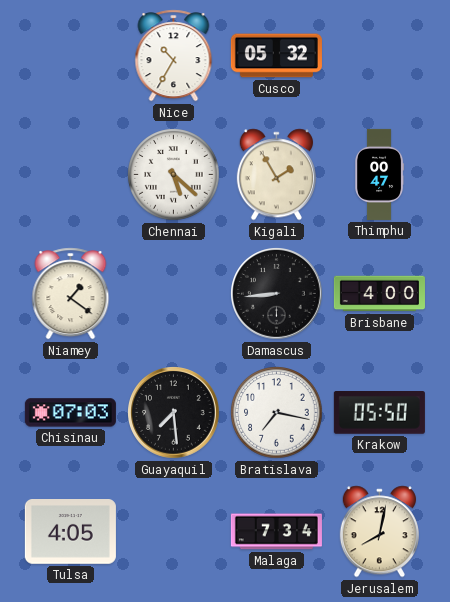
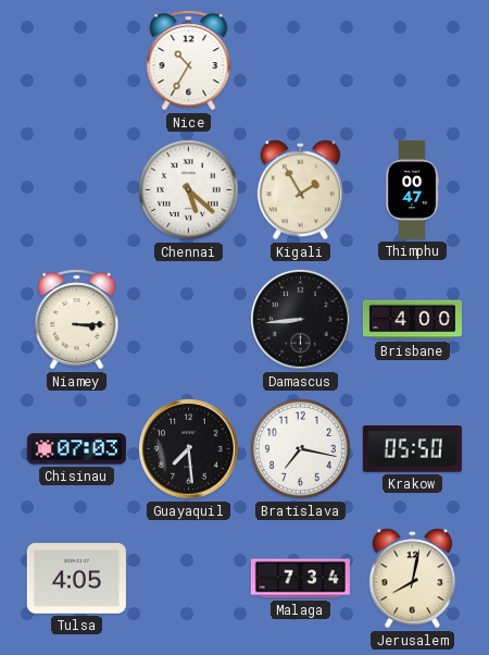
Cusco: 05:32 -> none (276, 56)
Niamey: 1:21 -> 3:15 (77, 320)
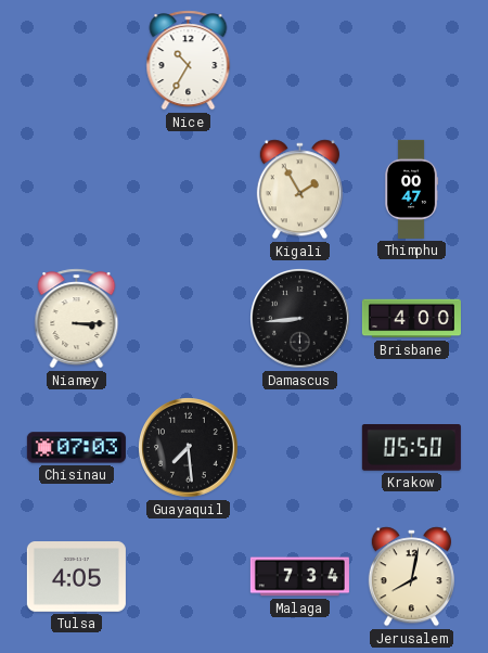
Chennai: 5:22 -> none (189, 190)
Bratislava: 7:17 -> none (301, 449)
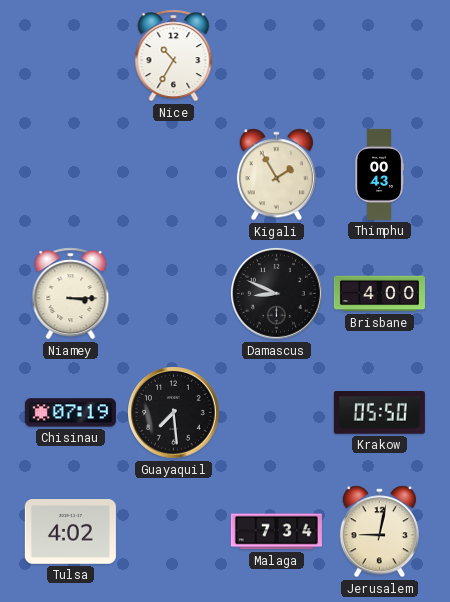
Thimphu: 00:47 -> 00:43 (379, 174)
Damascus: 8:44 -> 8:49 (277, 294)
Chisinau: 07:03 -> 07:19 (70, 413)
Tulsa: 4:05 -> 4:02 (70, 532)
Jerusalem: 8:02 -> 9:02 (379, 532)
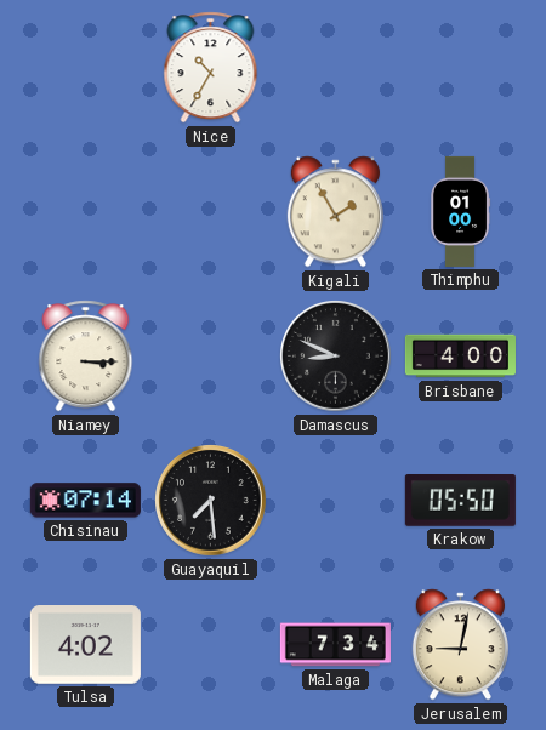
Thimphu: 00:43 -> 01:00 (460, 211)
Chisinau: 07:19 -> 07:14 (85, 501)
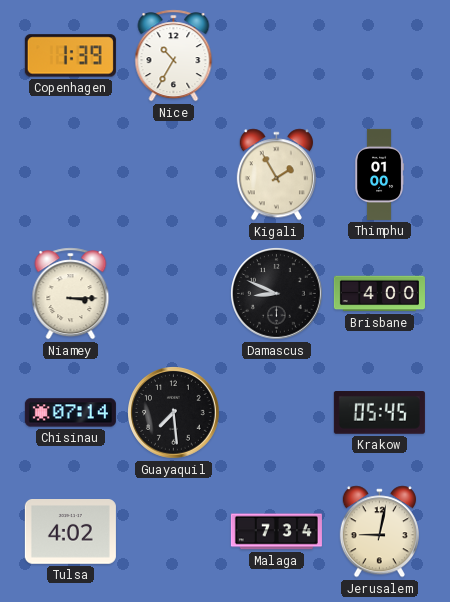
Copenhagen: none -> 1:39 (70, 56)
Krakow: 05:50 -> 05:45 (379, 413)
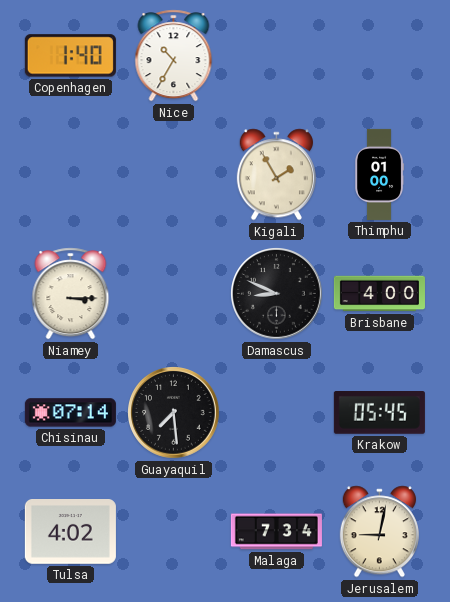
Copenhagen: 1:39 -> 1:40 (70, 56)
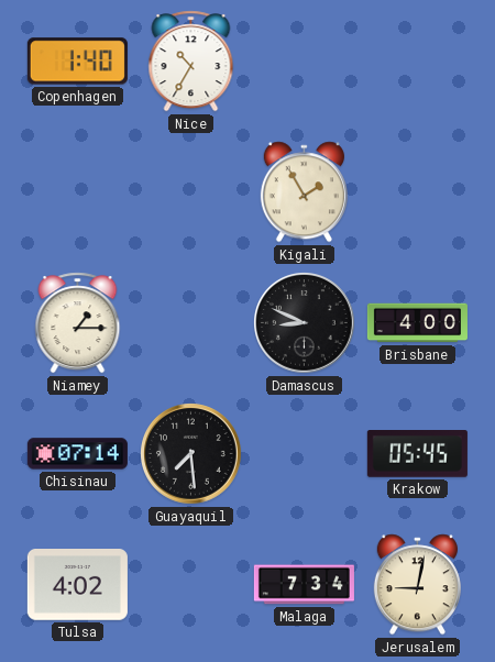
Thimphu: 01:00 -> none (379, 174)
Niamey: 3:15 -> 1:15 (78, 323)
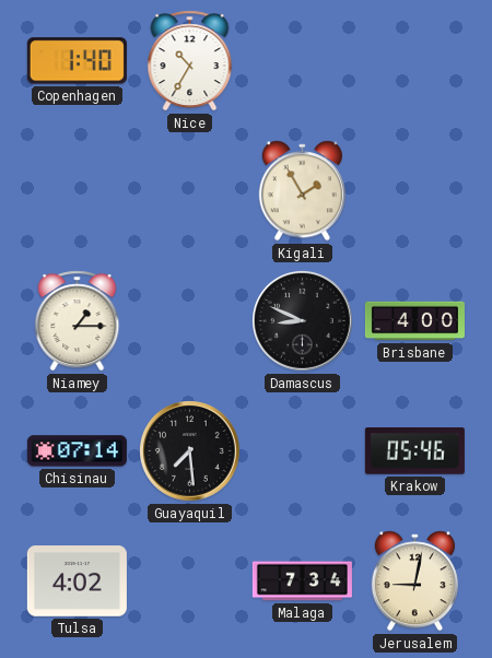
Krakow: 05:45 -> 05:46 (414, 451)
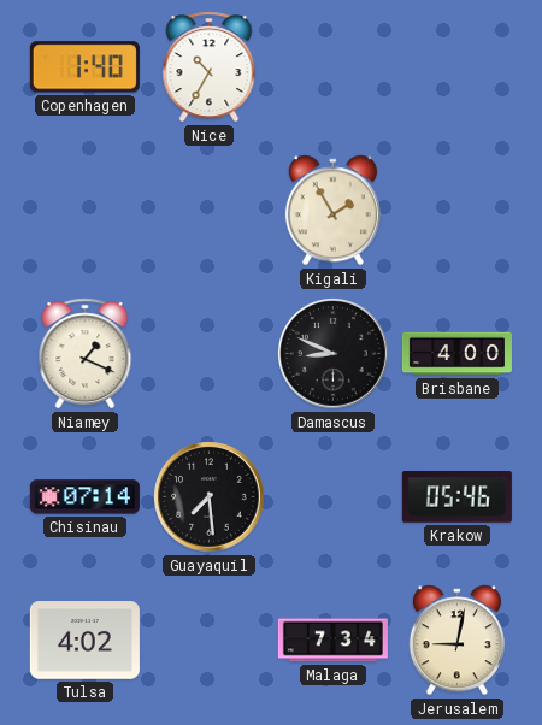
Niamey: 1:15 -> 1:19 (86, 354)
